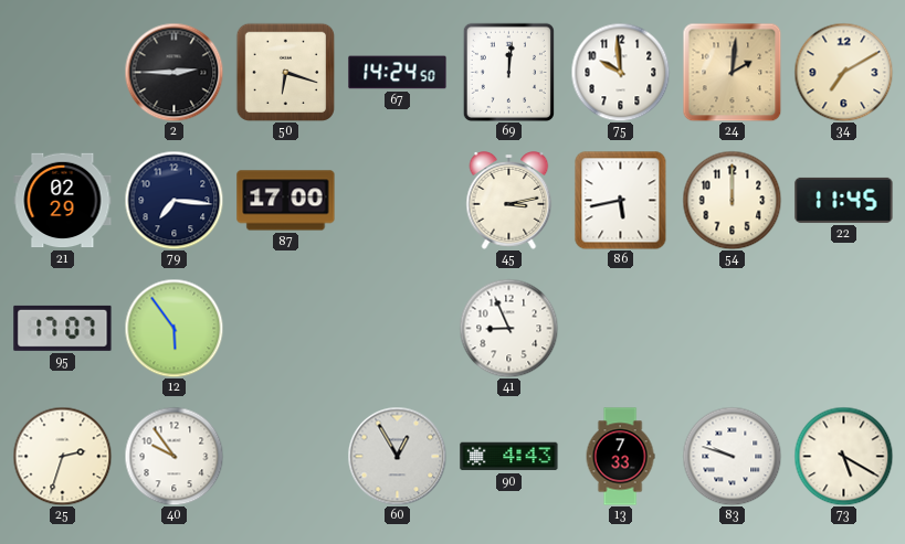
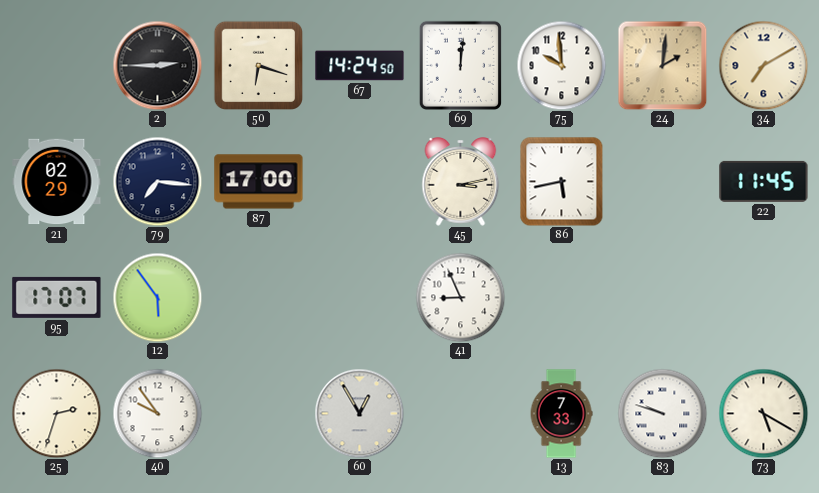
54: 12:00 -> none (732, 200)
90: 4:43 -> none (509, 457)
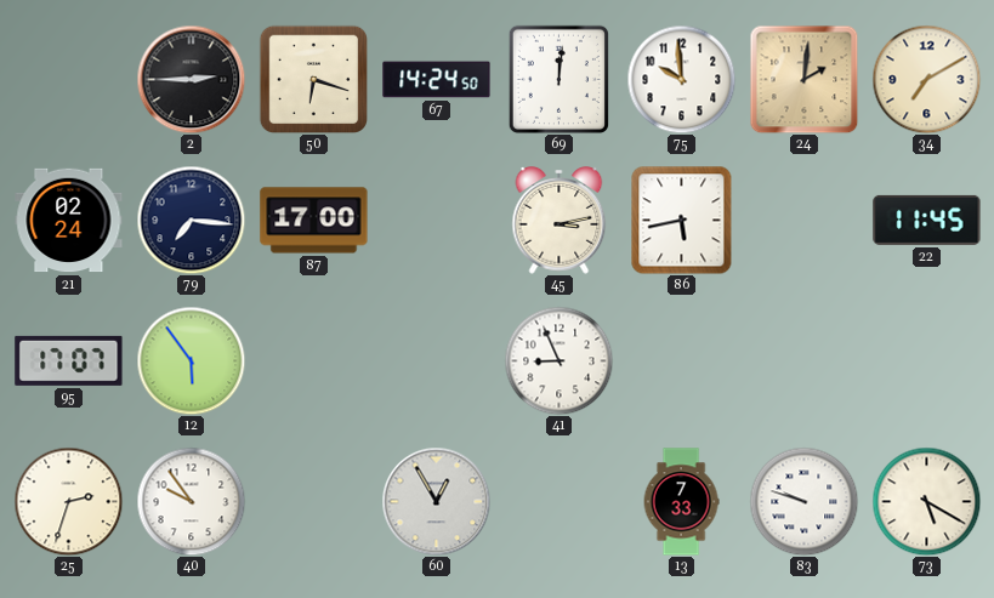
21: 02:29 -> 02:24 (69, 221)
